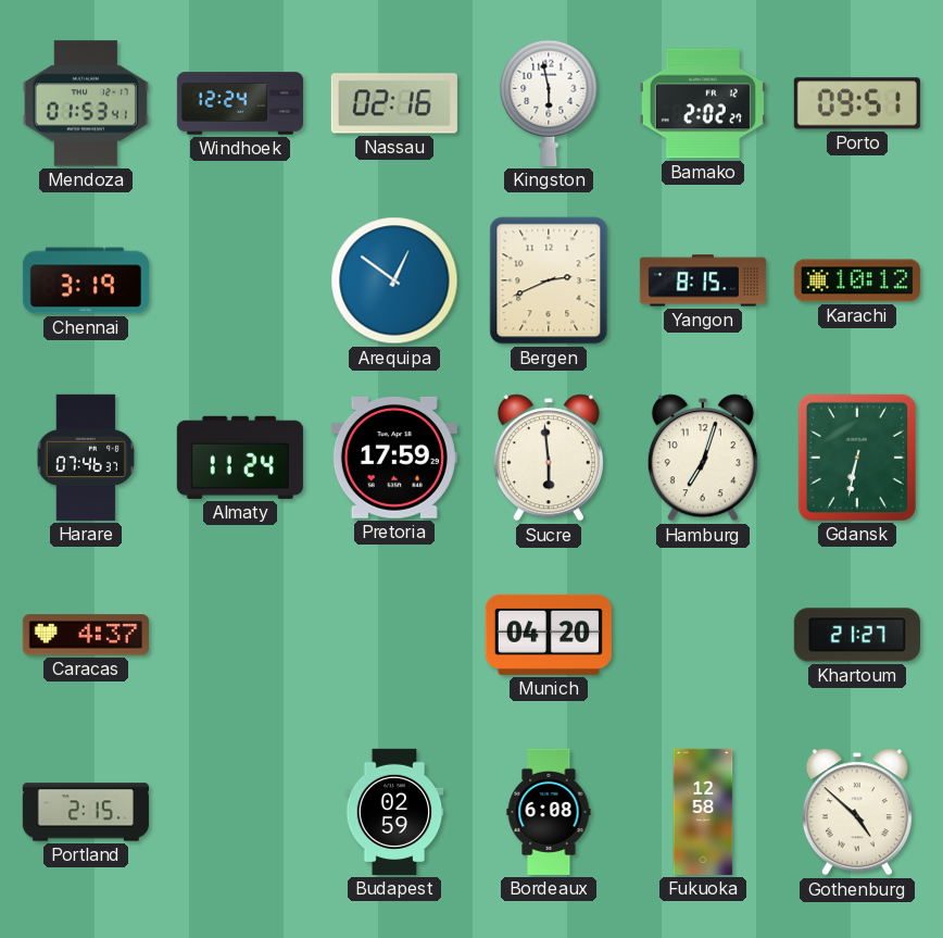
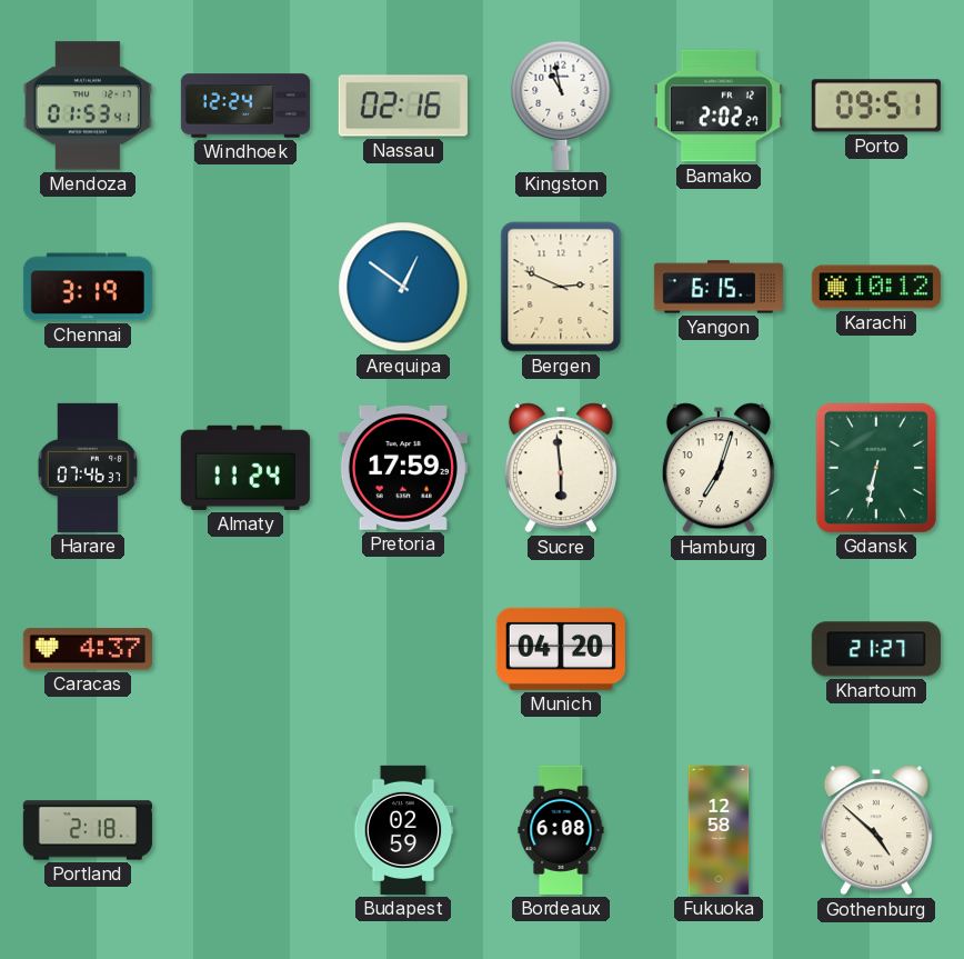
Kingston: 5:58 -> 10:58 (561, 106)
Bergen: 2:41 -> 2:49 (561, 287)
Yangon: 8:15 -> 6:15 (719, 287)
Portland: 2:15 -> 2:18 (88, 830)
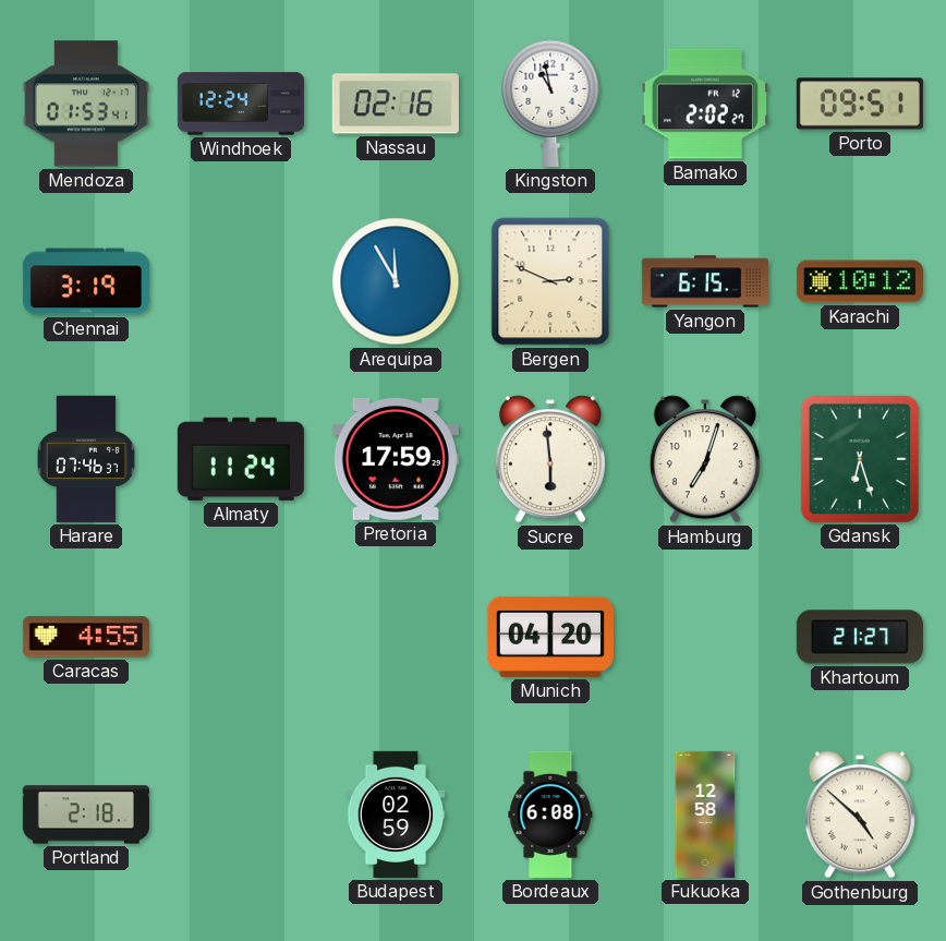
Arequipa: 12:51 -> 11:55 (396, 281)
Gdansk: 6:32 -> 6:27 (860, 459)
Caracas: 4:37 -> 4:55 (86, 637)
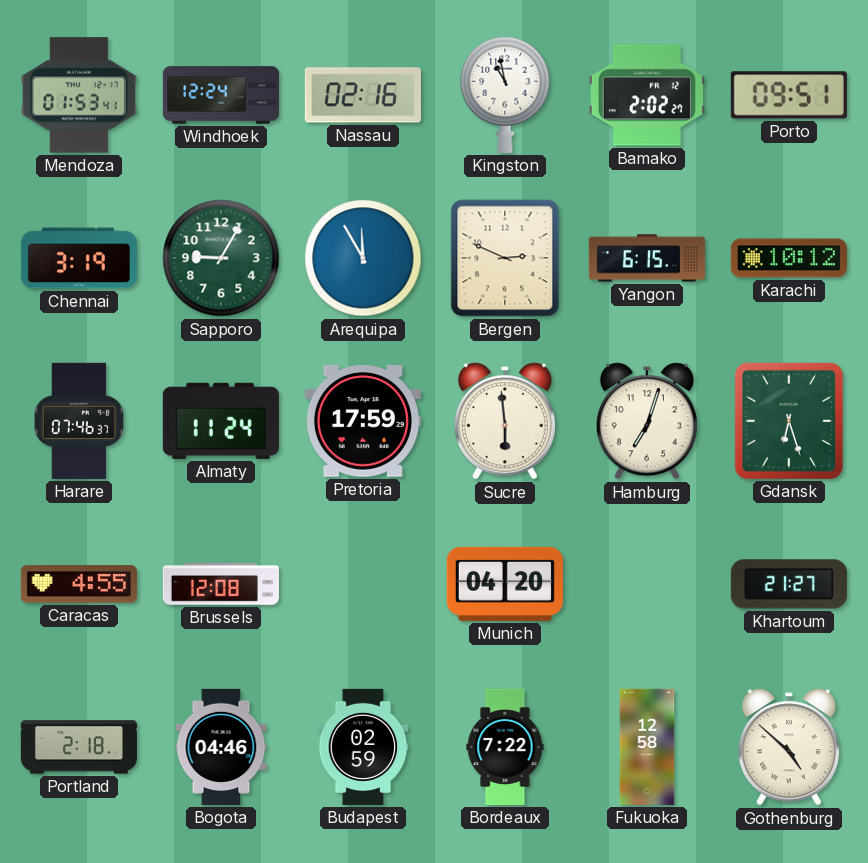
Sapporo: none -> 9:05 (221, 258)
Brussels: none -> 12:08 (221, 585)
Bogota: none -> 04:46 (221, 747)
Bordeaux: 6:08 -> 7:22 (505, 747)
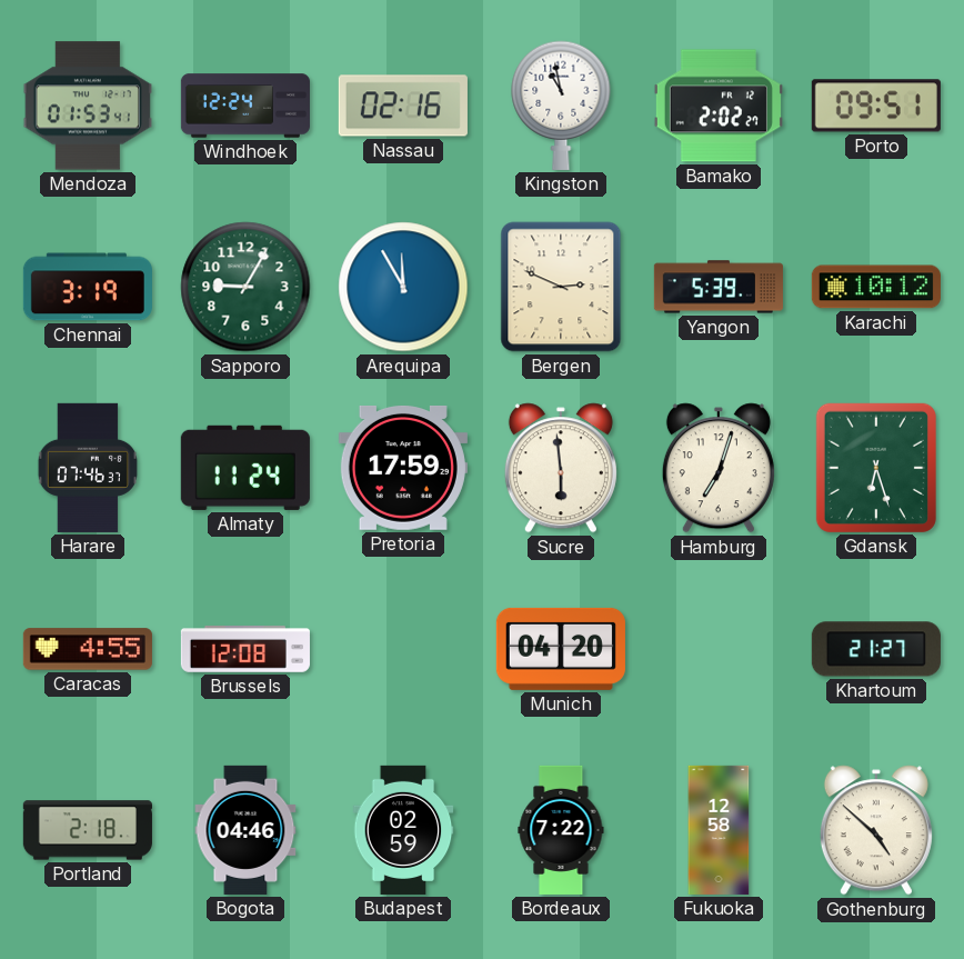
Yangon: 6:15 -> 5:39 (719, 287)
